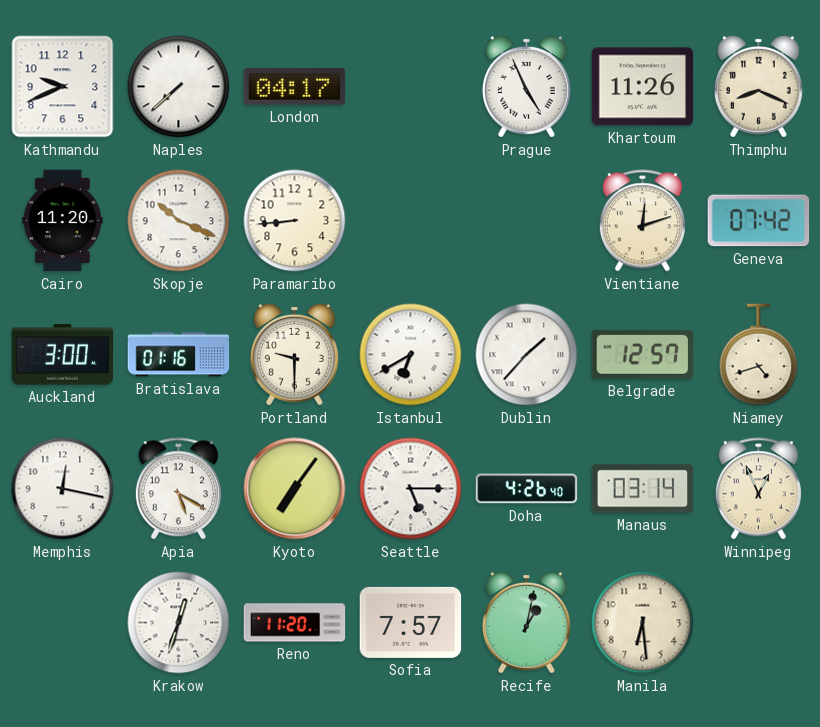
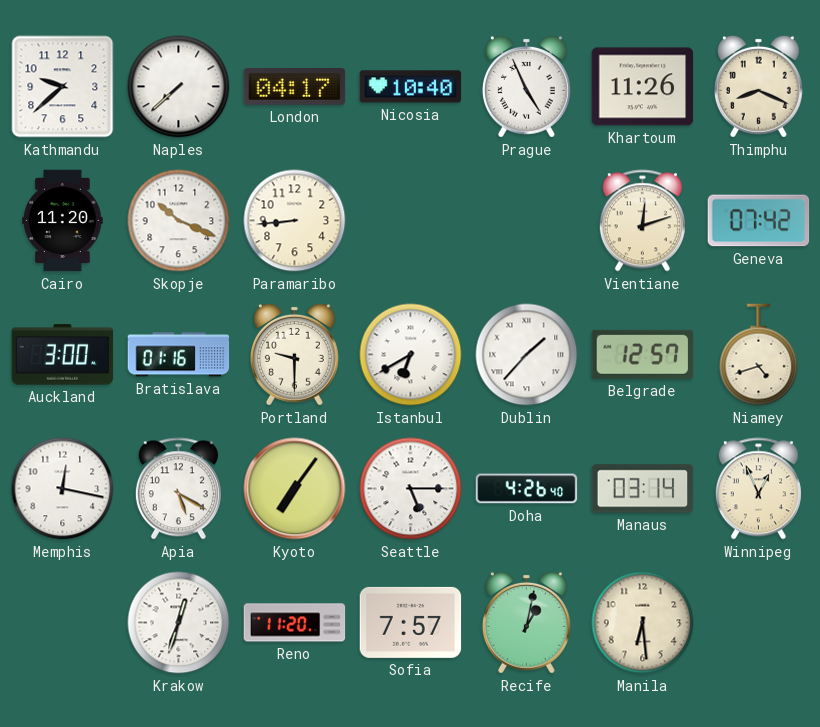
Kathmandu: 9:41 -> 9:38 (63, 87)
Nicosia: none -> 10:40 (411, 87)
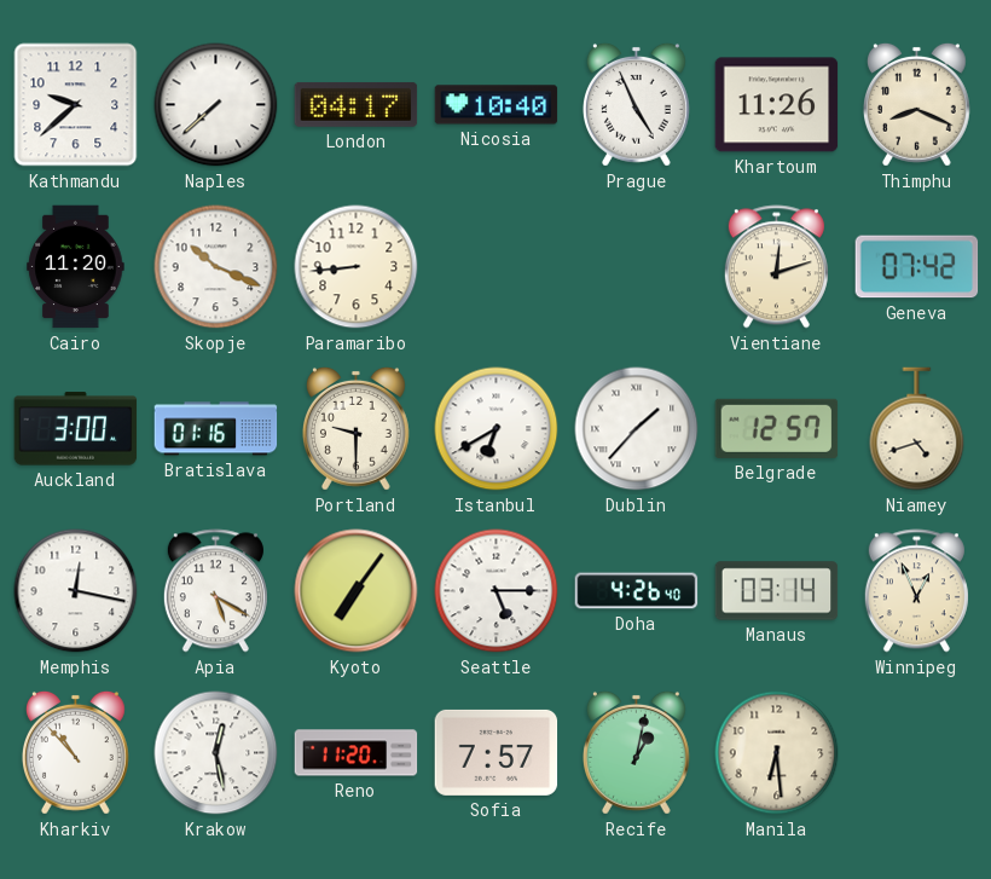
Kharkiv: none -> 10:53 (75, 752)
Krakow: 12:33 -> 12:28 (216, 753)
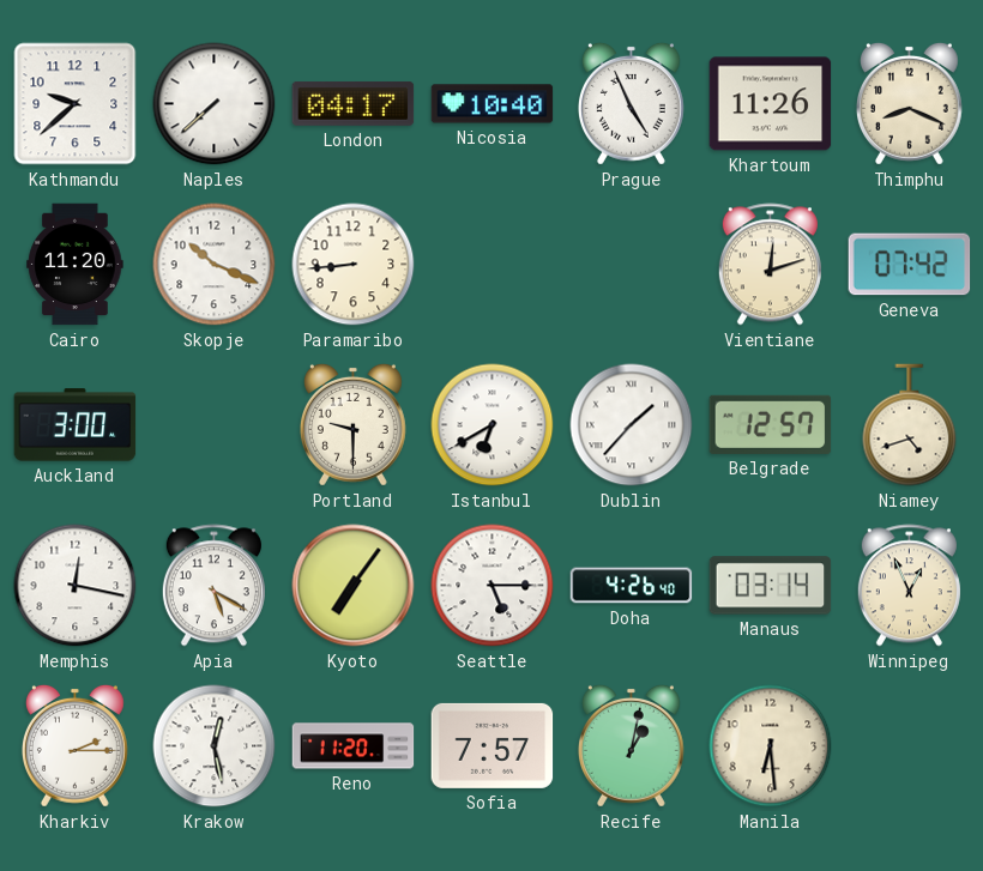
Bratislava: 01:16 -> none (216, 429)
Kharkiv: 10:53 -> 2:15 (74, 745)
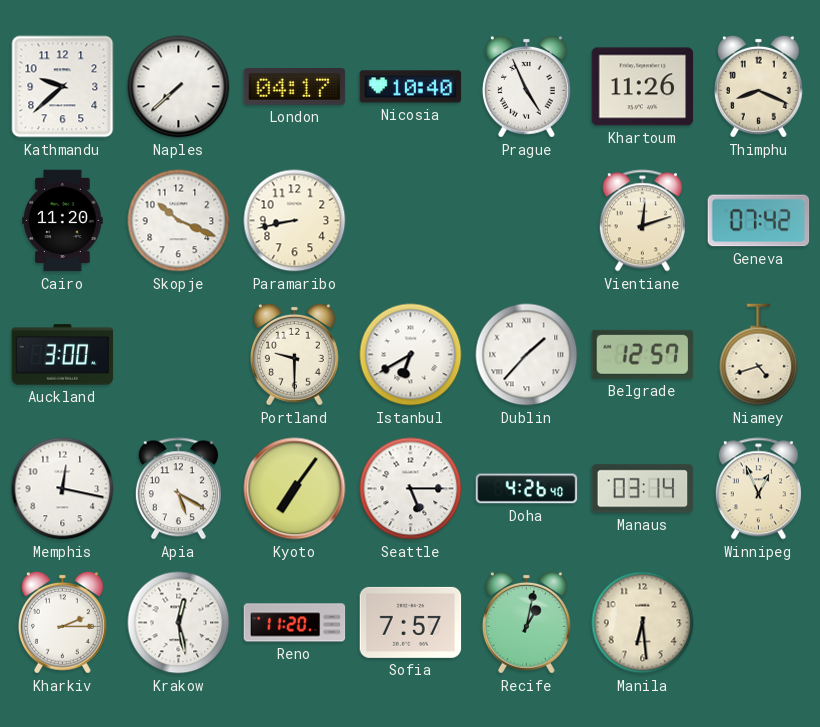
Paramaribo: 8:44 -> 8:43 (295, 221)
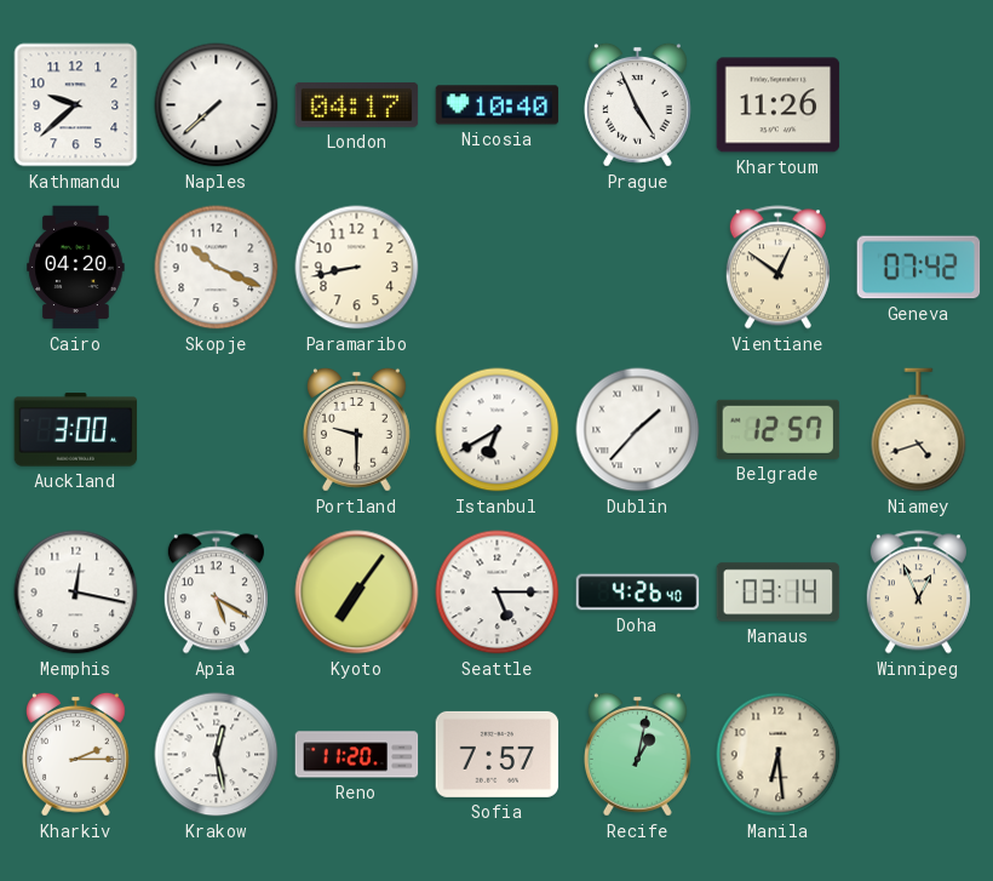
Thimphu: 8:19 -> none (758, 86)
Cairo: 11:20 -> 04:20 (76, 268)
Vientiane: 12:12 -> 12:51 (777, 268)
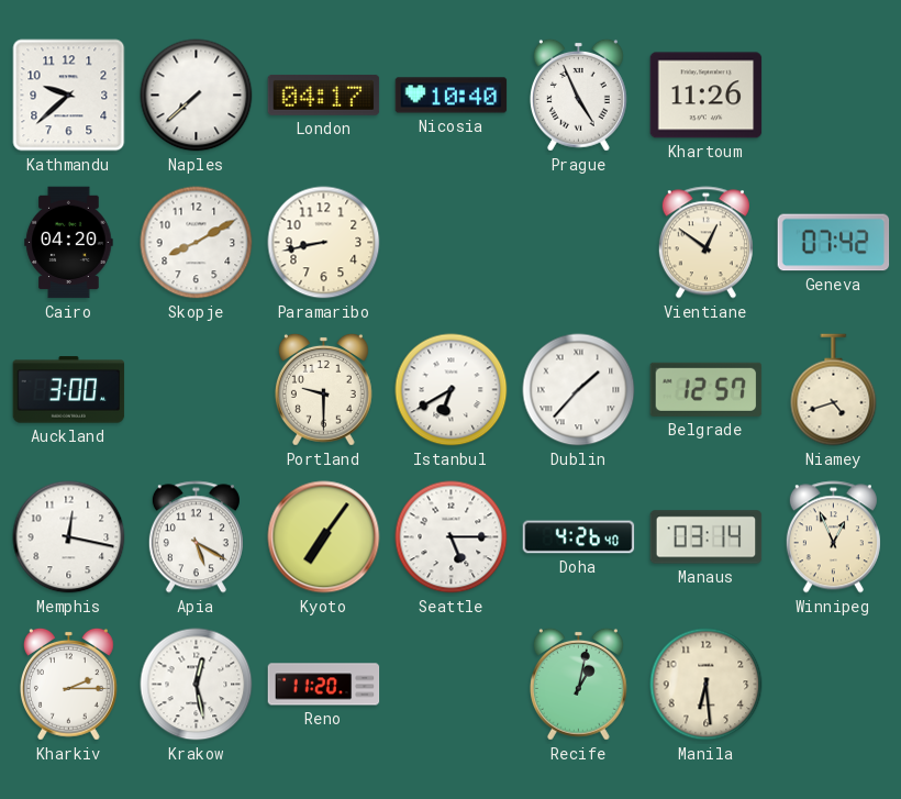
Skopje: 10:19 -> 8:10 (197, 243)
Sofia: 7:57 -> none (498, 754)
